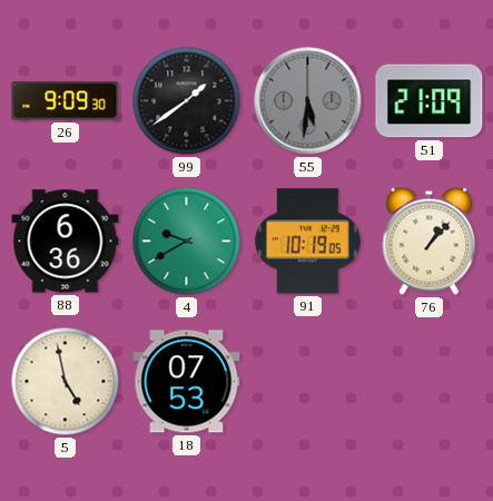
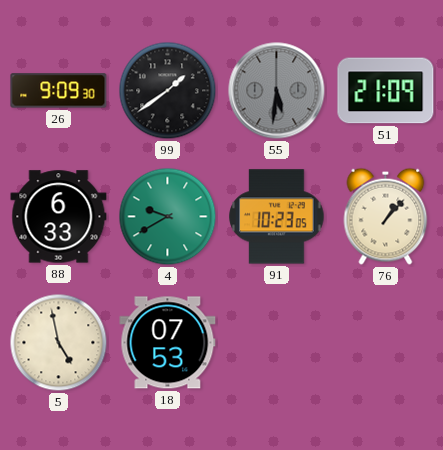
88: 6:36 -> 6:33 (59, 217)
91: 10:19 -> 10:23 (277, 217)
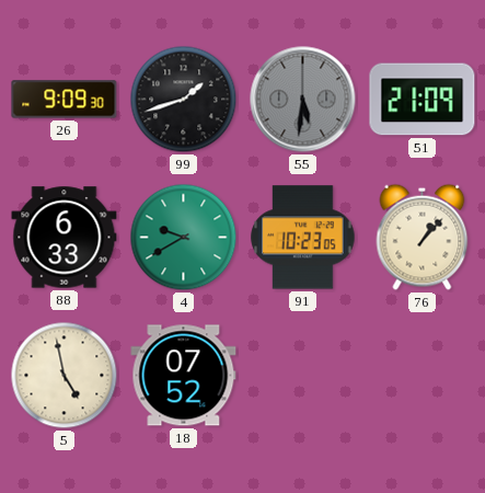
99: 1:39 -> 1:42 (184, 100)
18: 07:53 -> 07:52 (184, 376)
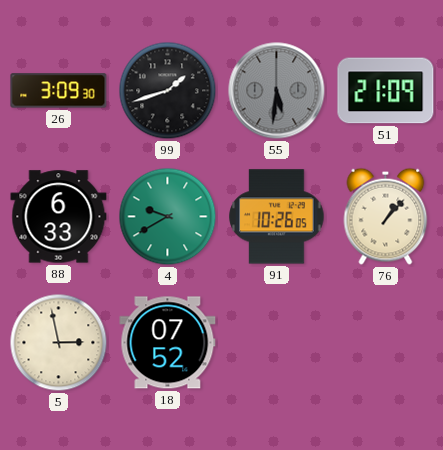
26: 9:09 -> 3:09 (59, 91)
91: 10:23 -> 10:26 (277, 217)
5: 4:58 -> 2:58 (59, 343)
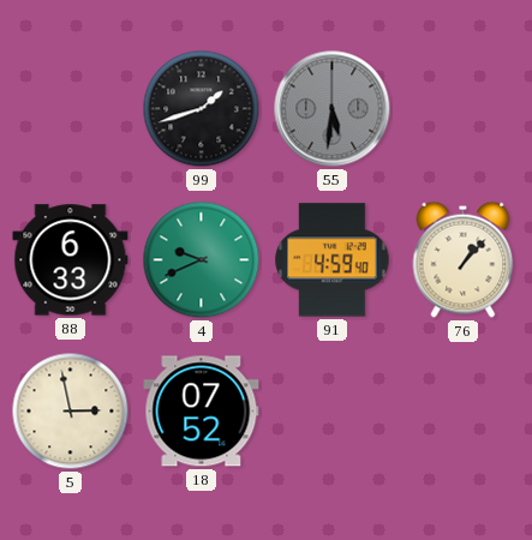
26: 3:09 -> none (59, 91)
51: 21:09 -> none (386, 91)
4: 9:40 -> 9:41 (202, 260)
91: 10:26 -> 4:59 (333, 260)
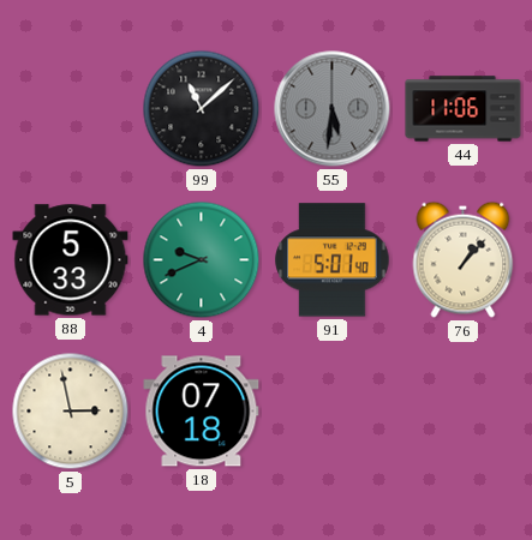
99: 1:42 -> 11:08 (202, 109)
44: none -> 11:06 (464, 109)
88: 6:33 -> 5:33 (71, 260)
91: 4:59 -> 5:01 (333, 260)
18: 07:52 -> 07:18 (202, 412)
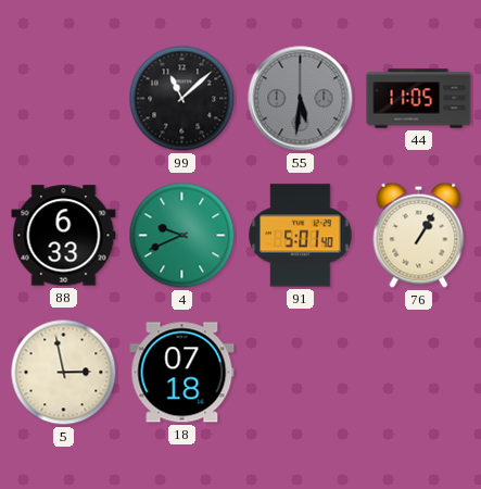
44: 11:06 -> 11:05 (419, 99)
88: 5:33 -> 6:33 (64, 236)
76: 1:07 -> 1:05 (419, 235)
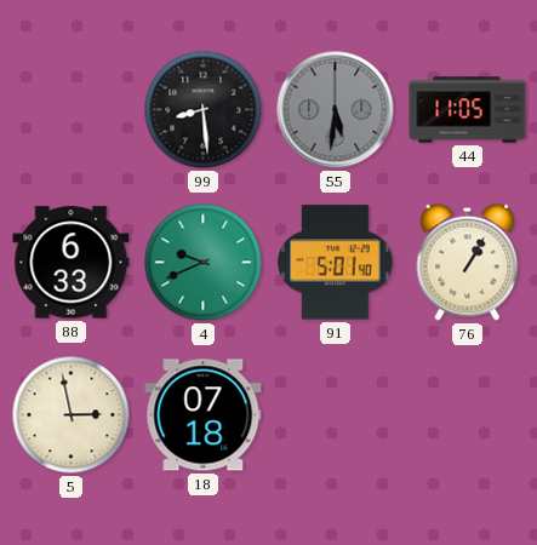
99: 11:08 -> 8:29 (204, 110)
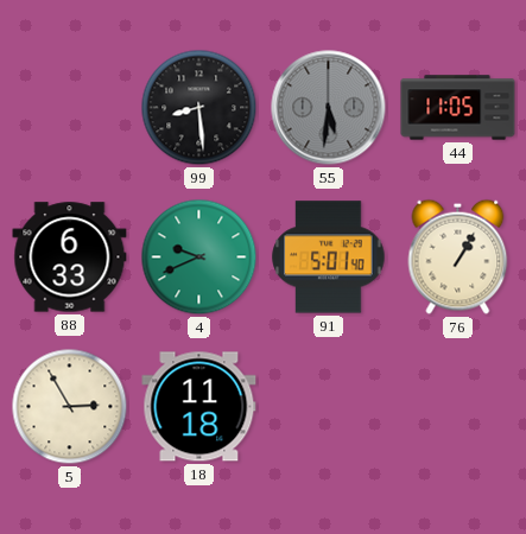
5: 2:58 -> 2:55 (70, 407)
18: 07:18 -> 11:18 (199, 407)
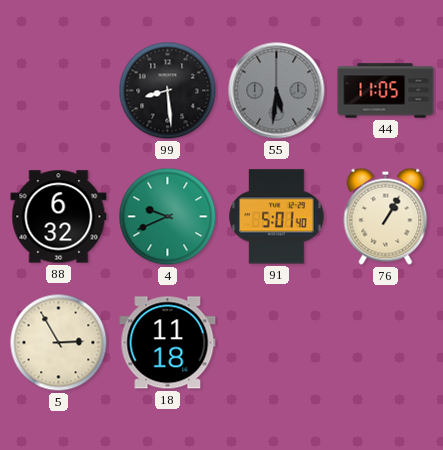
88: 6:33 -> 6:32 (59, 217)
